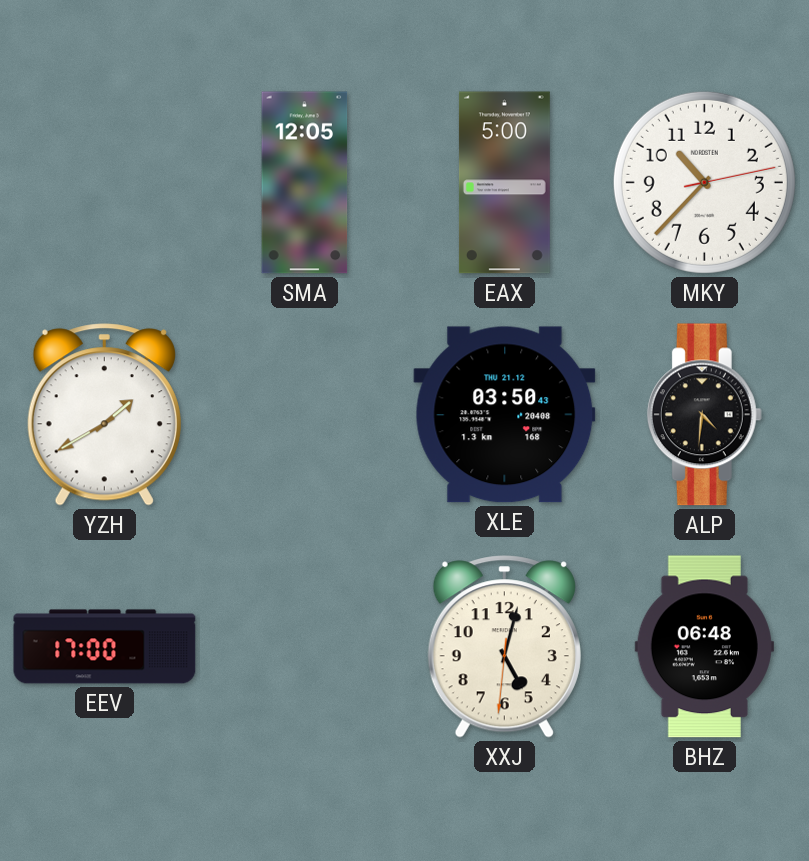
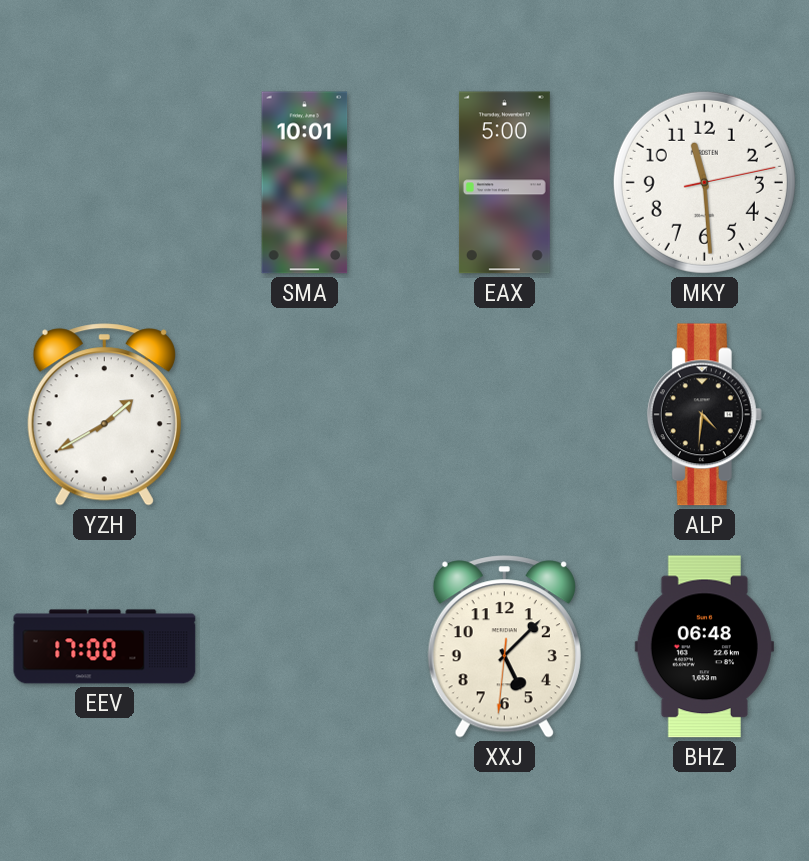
SMA: 12:05 -> 10:01 (305, 183)
MKY: 10:37 -> 11:29 (704, 182)
XLE: 03:50 -> none (505, 415)
XXJ: 5:02 -> 5:07 (504, 647)
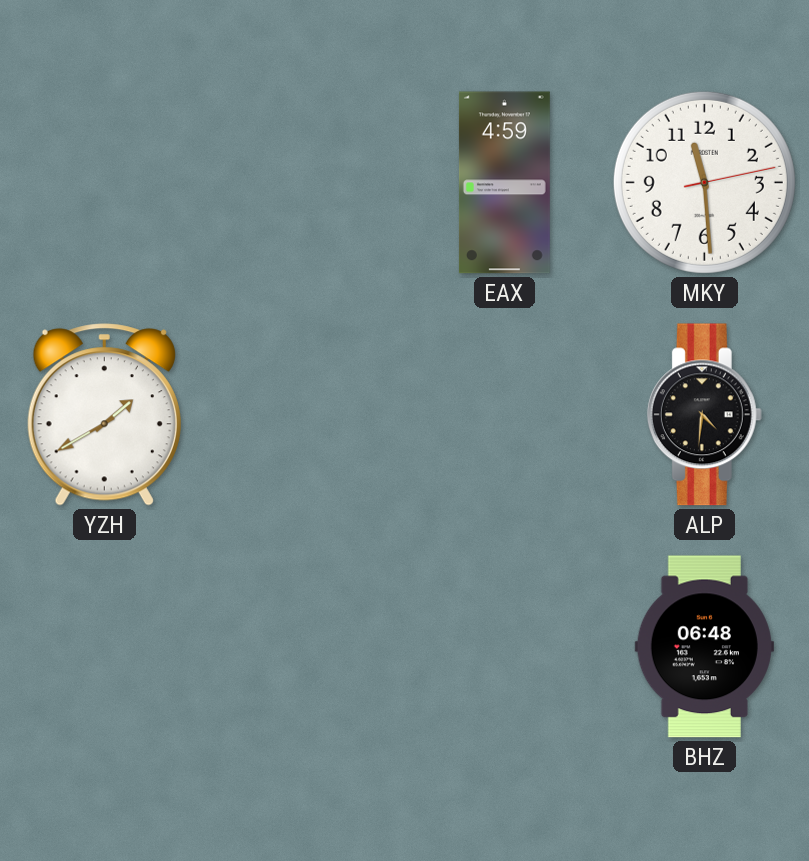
SMA: 10:01 -> none (305, 183)
EAX: 5:00 -> 4:59 (504, 183)
EEV: 17:00 -> none (105, 647)
XXJ: 5:07 -> none (504, 647)
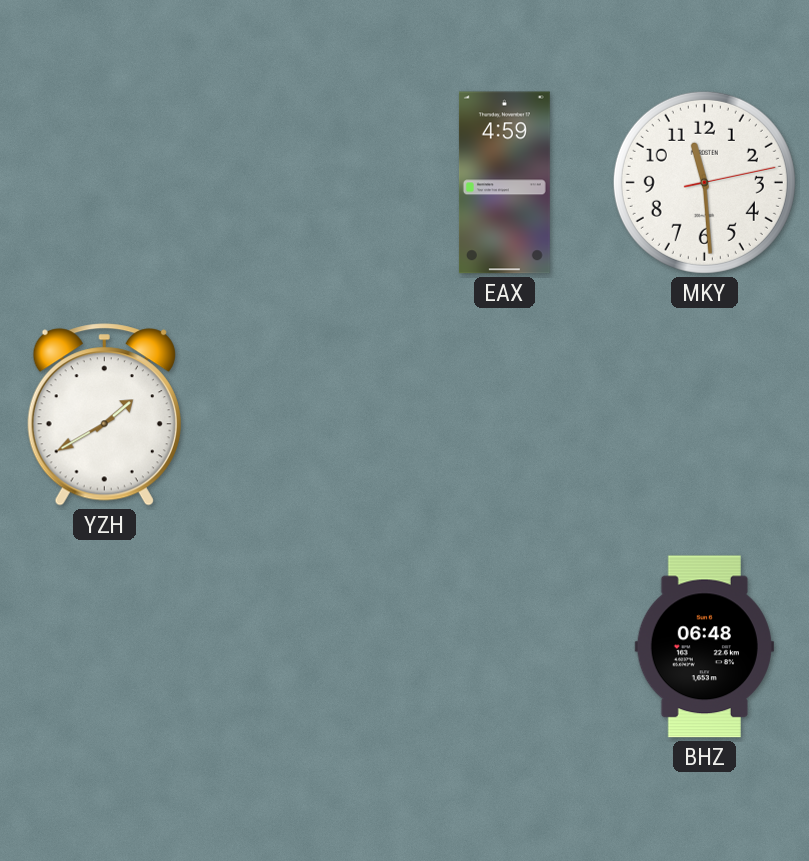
ALP: 4:31 -> none (704, 415)
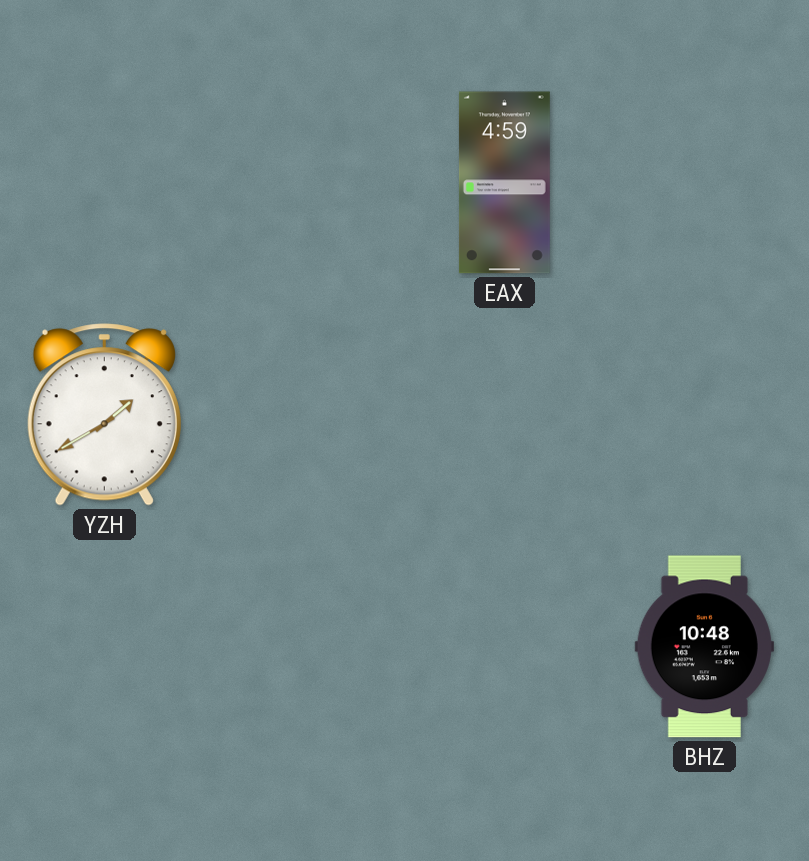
MKY: 11:29 -> none (704, 182)
BHZ: 06:48 -> 10:48 (704, 647)
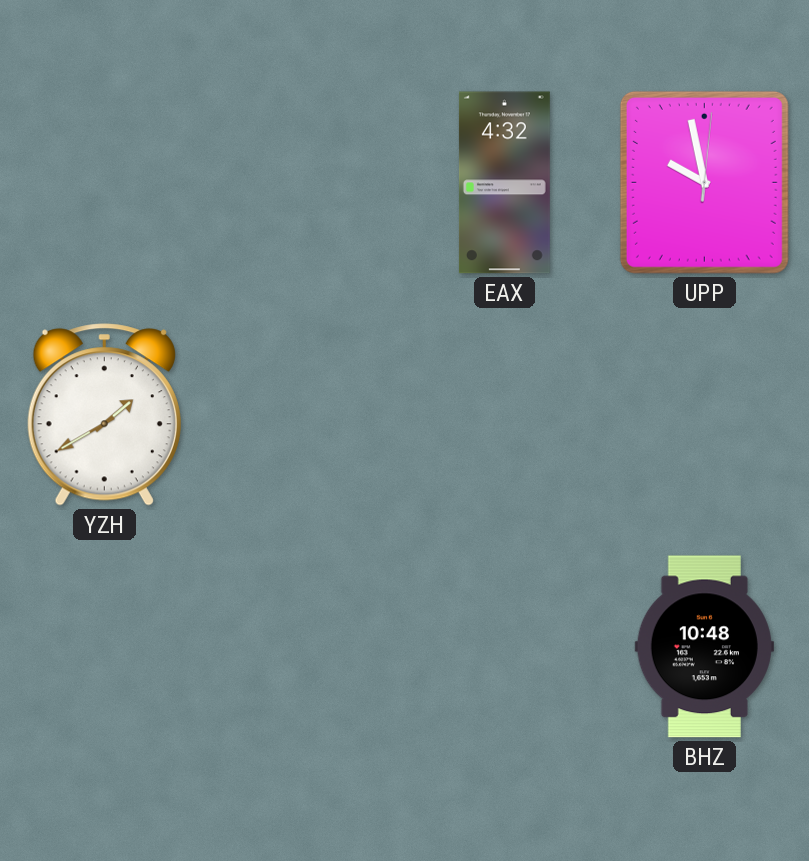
EAX: 4:59 -> 4:32 (504, 183)
UPP: none -> 9:58 (704, 182)
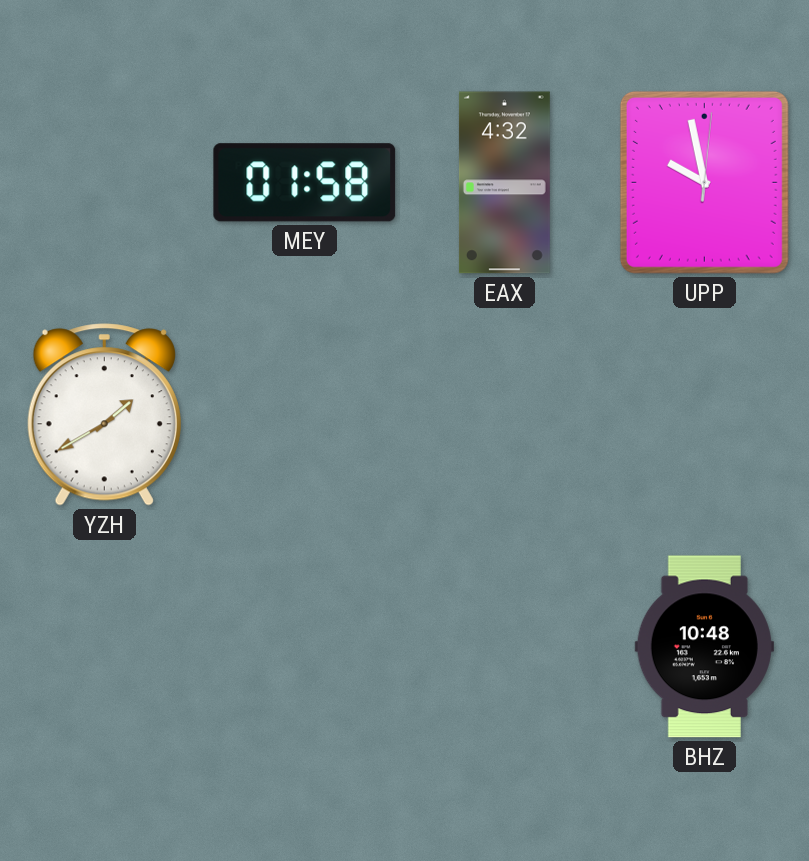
MEY: none -> 01:58 (305, 183)
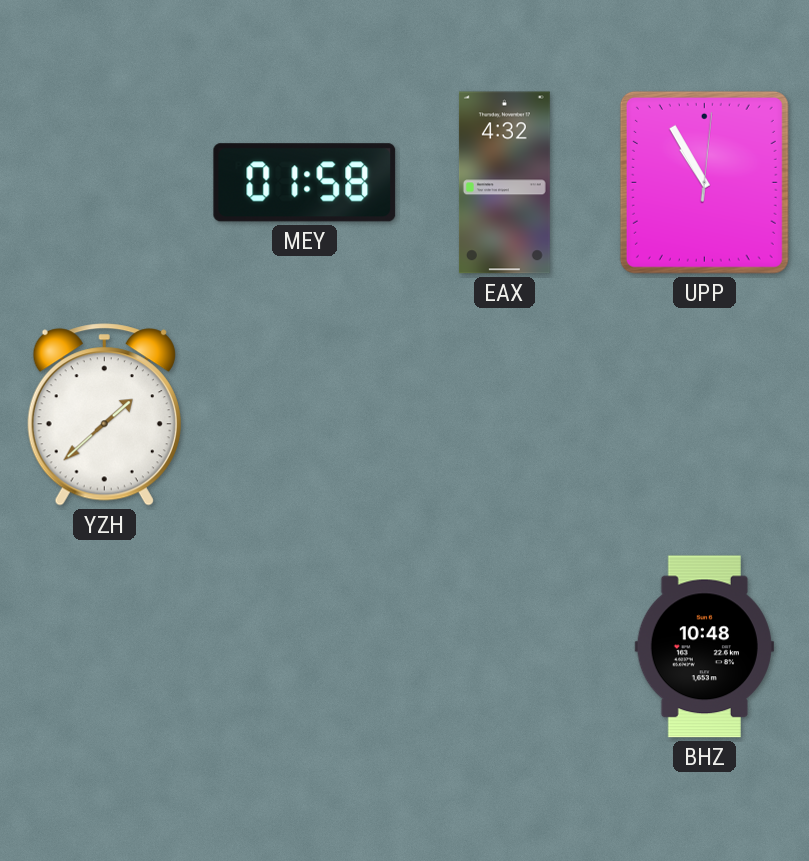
UPP: 9:58 -> 10:55 (704, 182)
YZH: 1:40 -> 1:38 (104, 415)
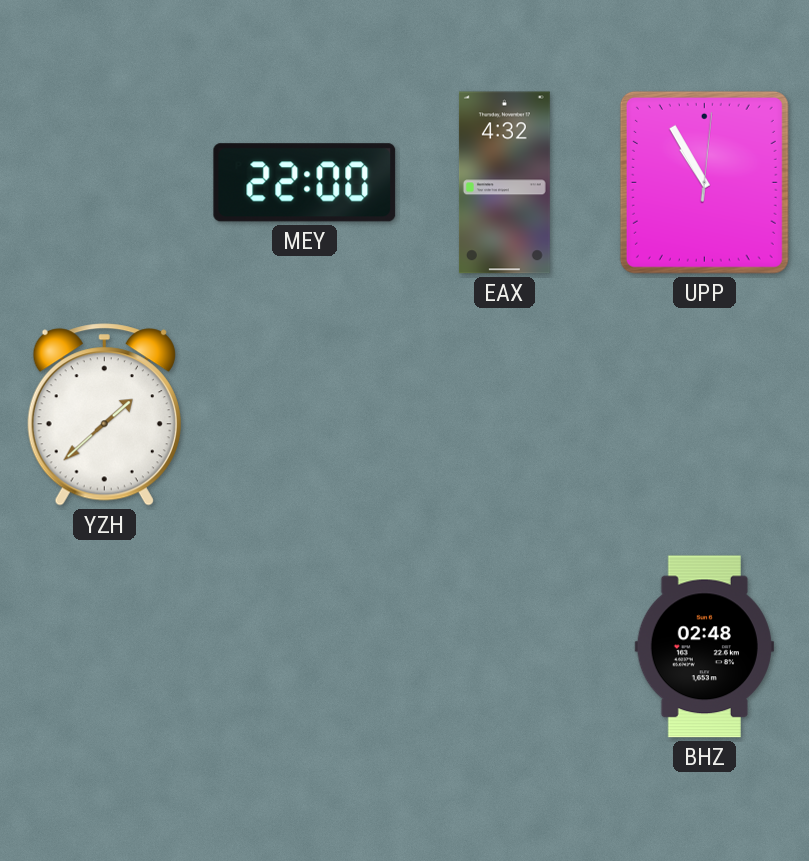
MEY: 01:58 -> 22:00 (305, 183)
BHZ: 10:48 -> 02:48 (704, 647)
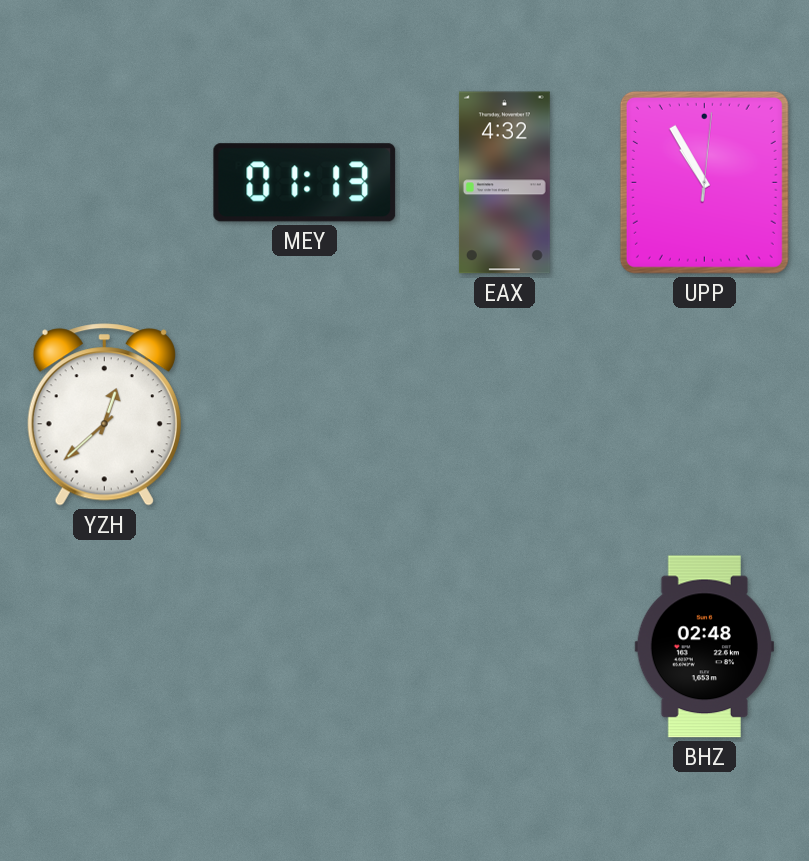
MEY: 22:00 -> 01:13 (305, 183)
YZH: 1:38 -> 12:38 (104, 415)
